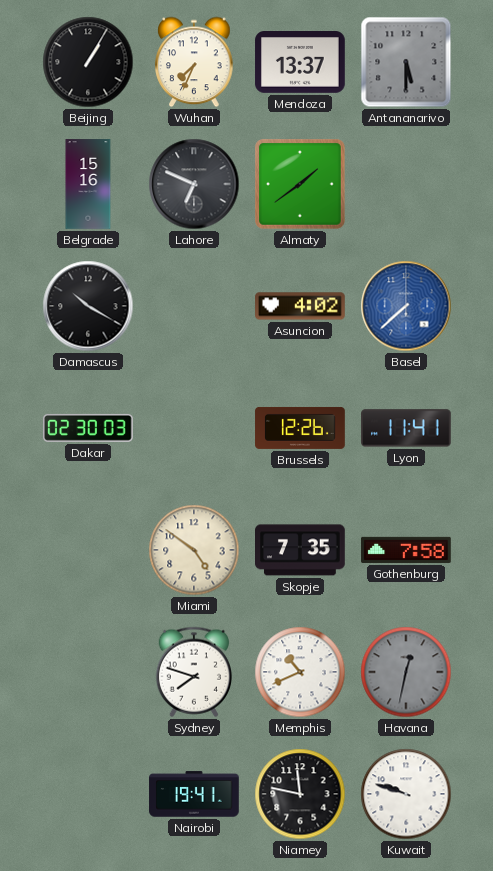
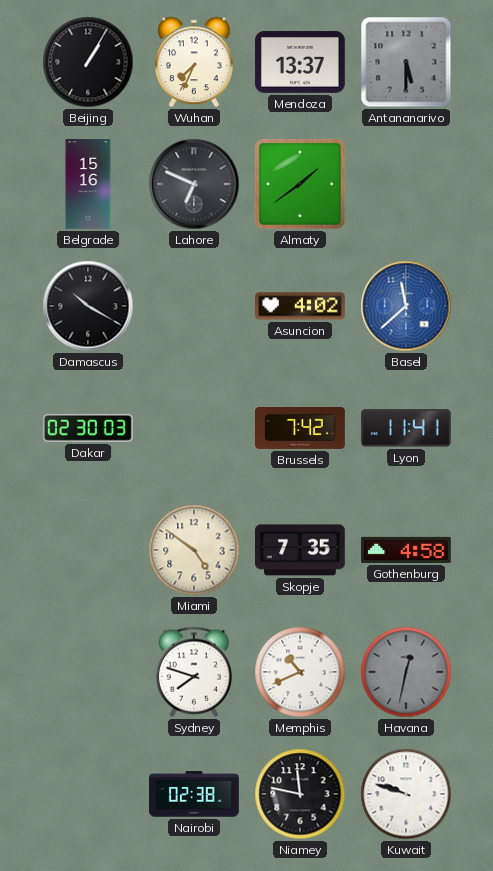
Basel: 7:38 -> 11:38 (406, 306)
Brussels: 12:26 -> 7:42 (300, 428)
Gothenburg: 7:58 -> 4:58 (406, 550)
Nairobi: 19:41 -> 02:38 (194, 794)
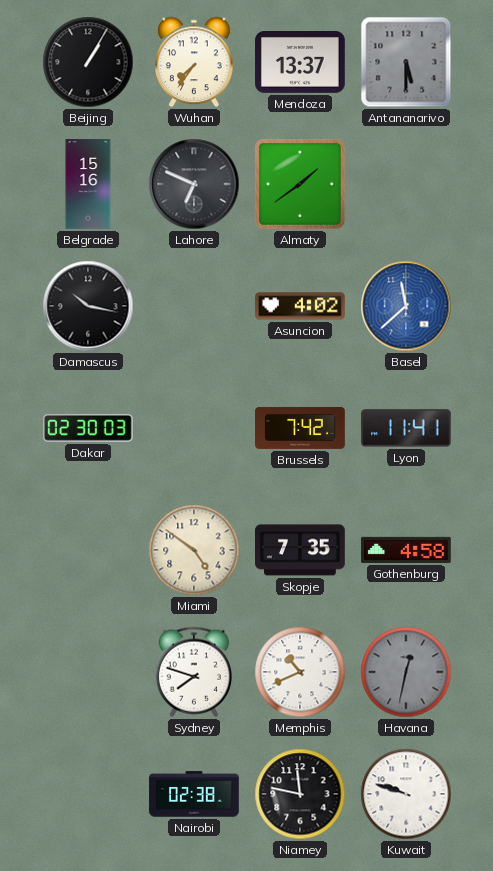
Wuhan: 7:34 -> 7:36 (194, 62)
Damascus: 10:20 -> 10:17 (88, 306)
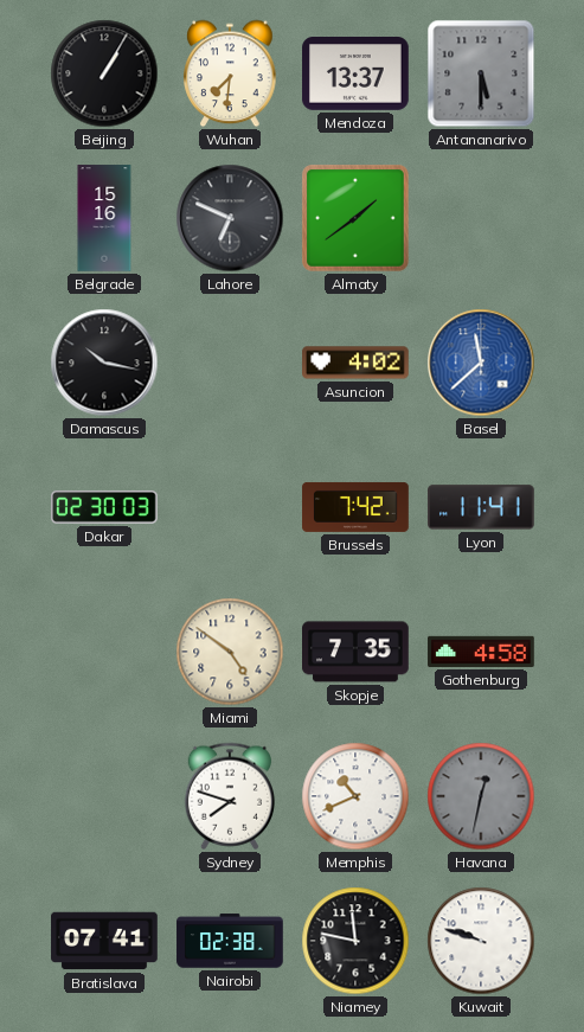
Wuhan: 7:36 -> 7:31 (230, 73)
Bratislava: none -> 07:41 (104, 941)
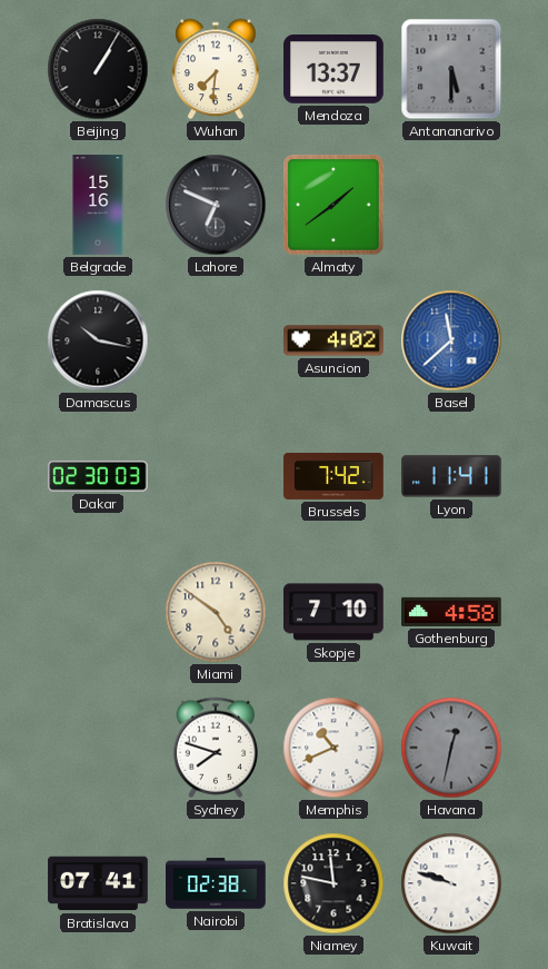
Skopje: 7:35 -> 7:10 (333, 612)
